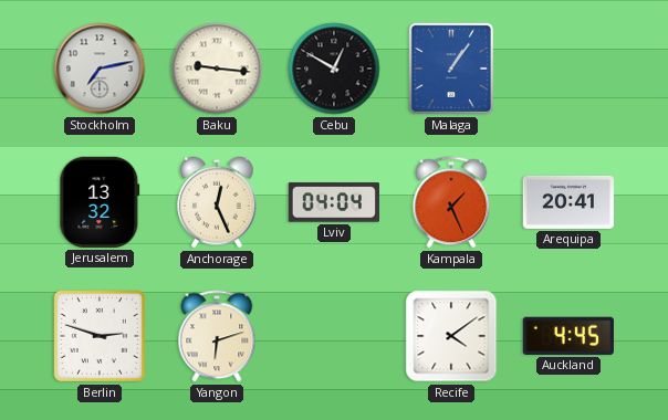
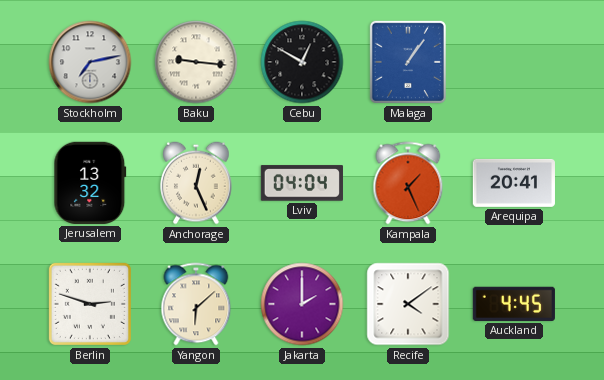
Yangon: 6:12 -> 6:08 (196, 304)
Jakarta: none -> 2:00 (302, 304)
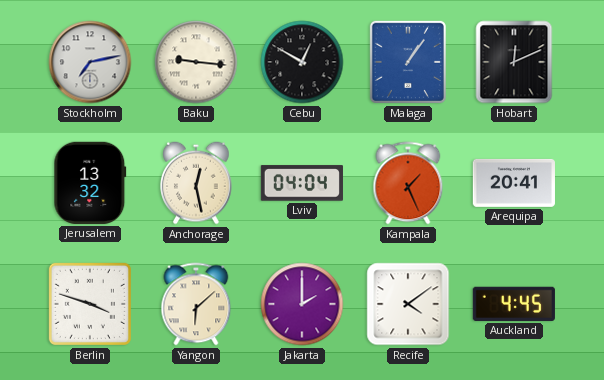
Hobart: none -> 12:11 (514, 62)
Anchorage: 12:26 -> 12:28 (196, 183)
Berlin: 2:48 -> 3:48 (90, 304)
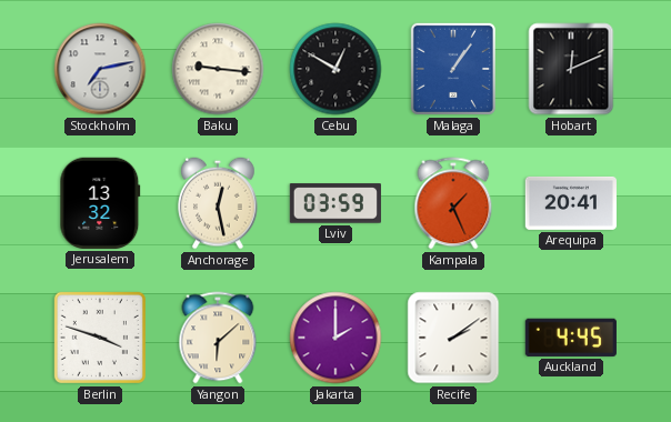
Lviv: 04:04 -> 03:59 (335, 203)
Recife: 4:09 -> 2:09 (453, 338)
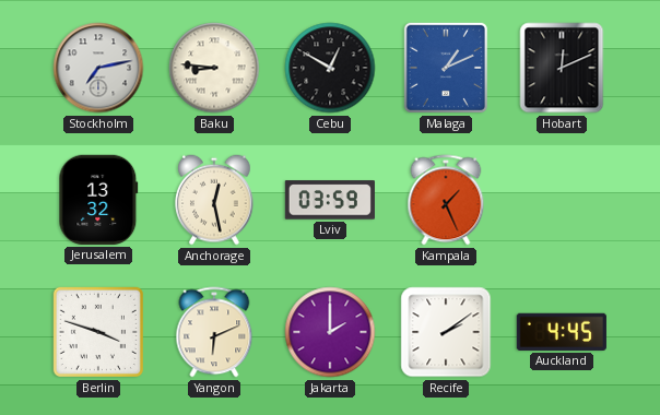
Baku: 9:16 -> 8:46 (214, 68)
Malaga: 1:06 -> 1:11 (446, 68)
Arequipa: 20:41 -> none (570, 203)
Yangon: 6:08 -> 6:11 (214, 332)
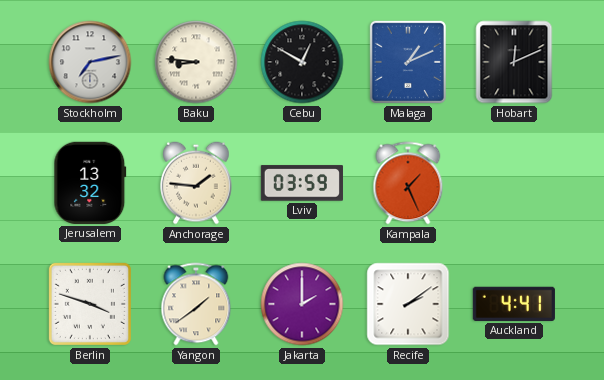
Anchorage: 12:28 -> 1:46 (196, 183)
Yangon: 6:11 -> 1:39 (196, 304)
Auckland: 4:45 -> 4:41 (514, 304)
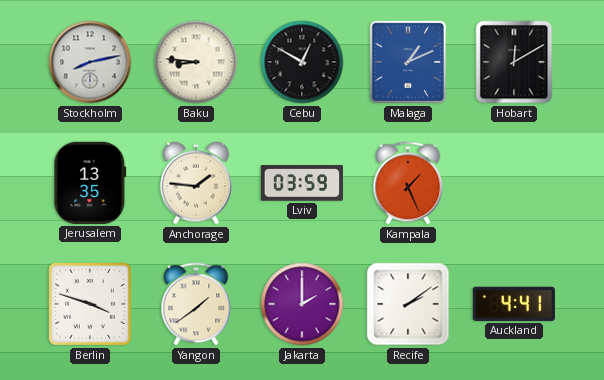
Stockholm: 7:13 -> 8:13 (90, 62)
Hobart: 12:11 -> 12:10 (514, 62)
Jerusalem: 13:32 -> 13:35 (90, 183)
